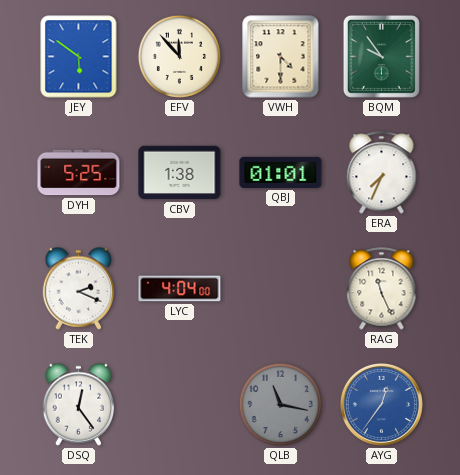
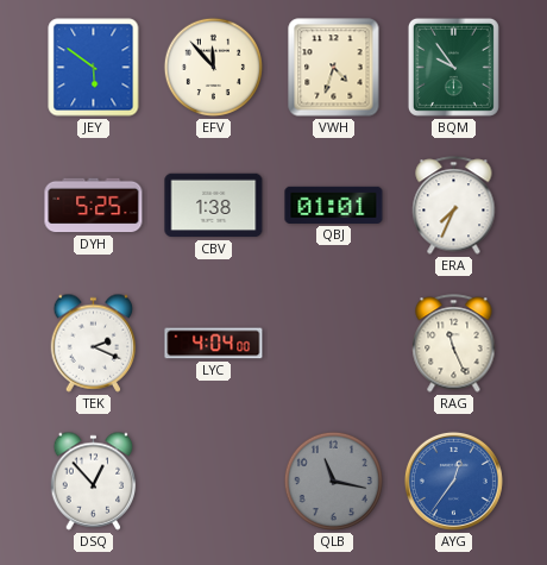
VWH: 4:30 -> 4:33 (334, 68)
DSQ: 12:24 -> 12:53 (94, 481)
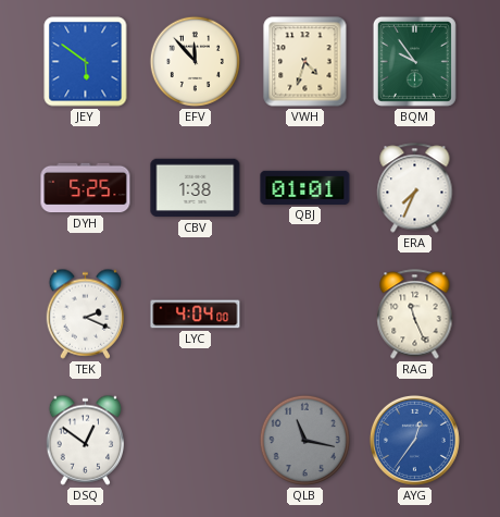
DSQ: 12:53 -> 12:51 (86, 440)
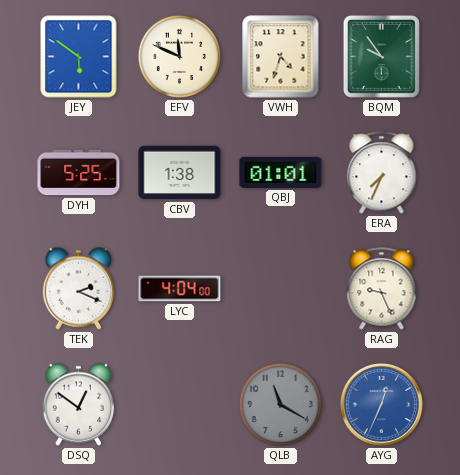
EFV: 11:53 -> 11:49 (179, 56)
RAG: 11:26 -> 9:26 (382, 289)
QLB: 11:17 -> 11:20 (280, 404)
AYG: 12:36 -> 12:34 (381, 404)
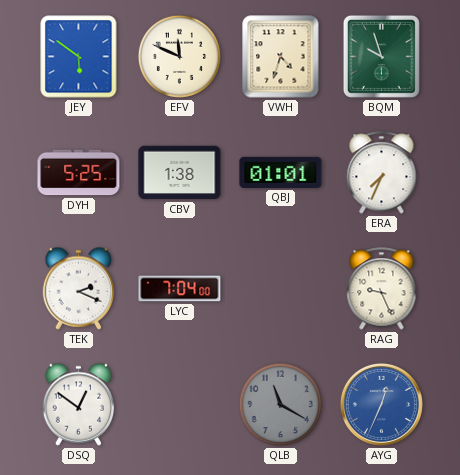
BQM: 9:54 -> 9:57 (381, 56)
LYC: 4:04 -> 7:04 (180, 289)
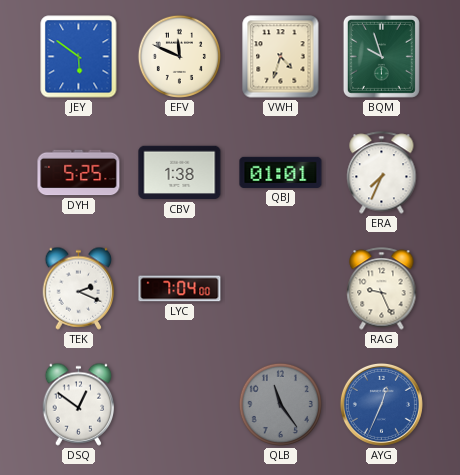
QLB: 11:20 -> 11:24 (280, 404)
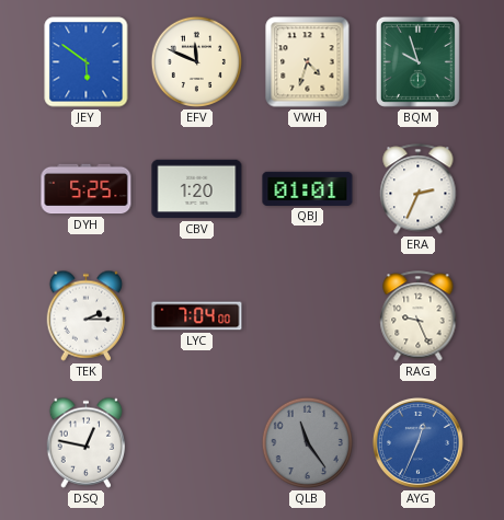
CBV: 1:38 -> 1:20 (197, 189)
ERA: 7:34 -> 2:34 (419, 189)
TEK: 2:19 -> 2:15 (87, 315)
DSQ: 12:51 -> 12:47 (87, 442)
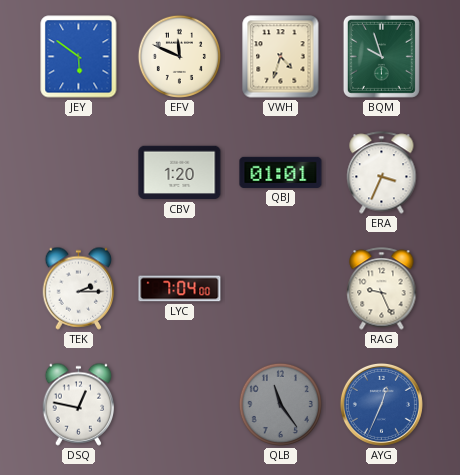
DYH: 5:25 -> none (87, 189)
ERA: 2:34 -> 3:34 (382, 173)
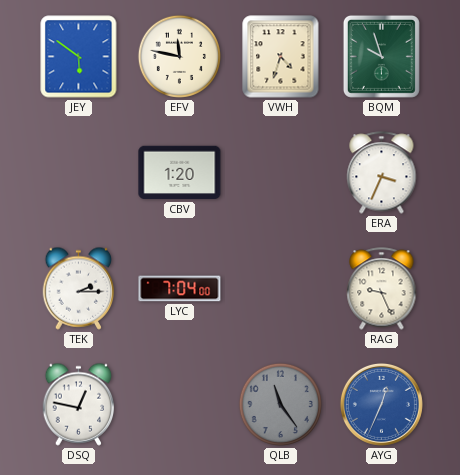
EFV: 11:49 -> 11:47 (179, 56)
QBJ: 01:01 -> none (281, 172)
